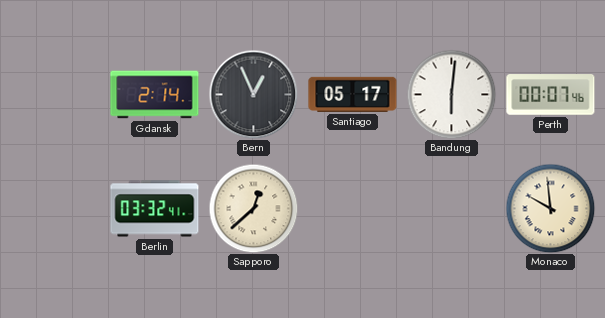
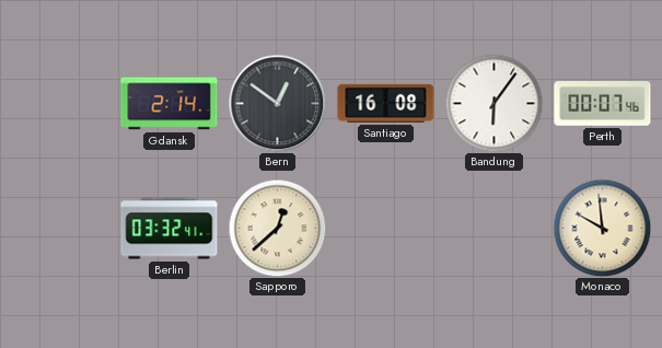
Bern: 12:56 -> 12:51 (277, 103)
Santiago: 05:17 -> 16:08 (386, 103)
Bandung: 6:01 -> 6:06 (493, 103)
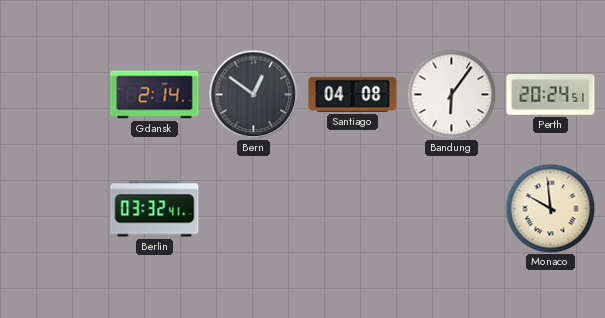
Santiago: 16:08 -> 04:08 (353, 94)
Perth: 00:07 -> 20:24 (551, 95)
Sapporo: 12:38 -> none (277, 228)
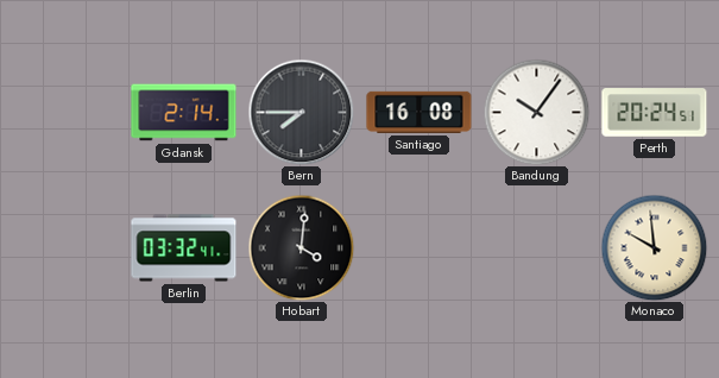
Bern: 12:51 -> 7:45 (301, 112)
Santiago: 04:08 -> 16:08 (420, 112)
Bandung: 6:06 -> 10:06 (536, 112)
Hobart: none -> 4:01 (301, 247)
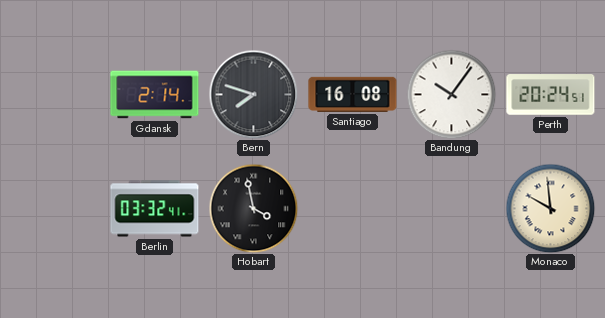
Bern: 7:45 -> 7:48 (253, 94)
Hobart: 4:01 -> 3:58 (253, 208)
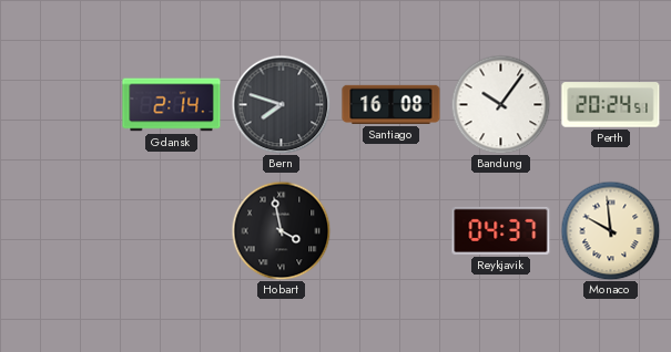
Berlin: 03:32 -> none (155, 209)
Reykjavik: none -> 04:37 (501, 230)
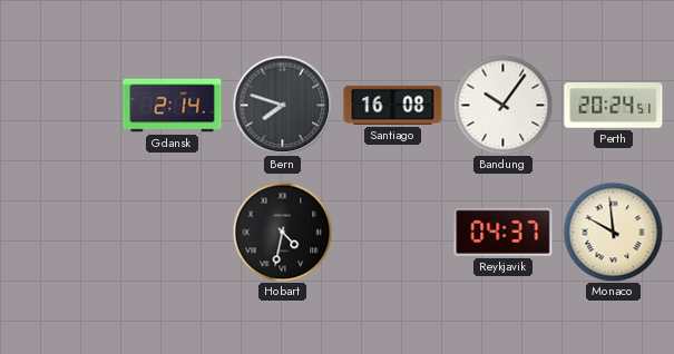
Hobart: 3:58 -> 4:32 (282, 232)
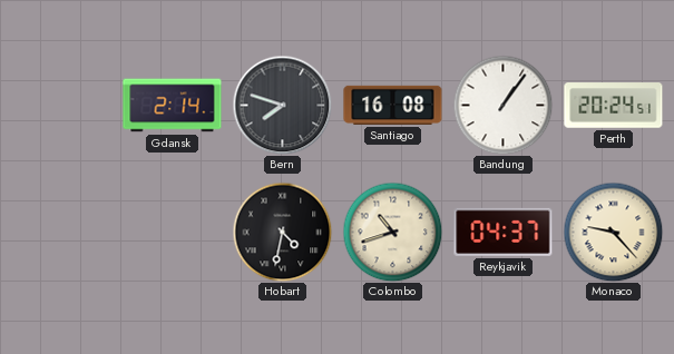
Bandung: 10:06 -> 1:06 (502, 105)
Colombo: none -> 10:42 (392, 232)
Monaco: 9:59 -> 9:23 (613, 232)
